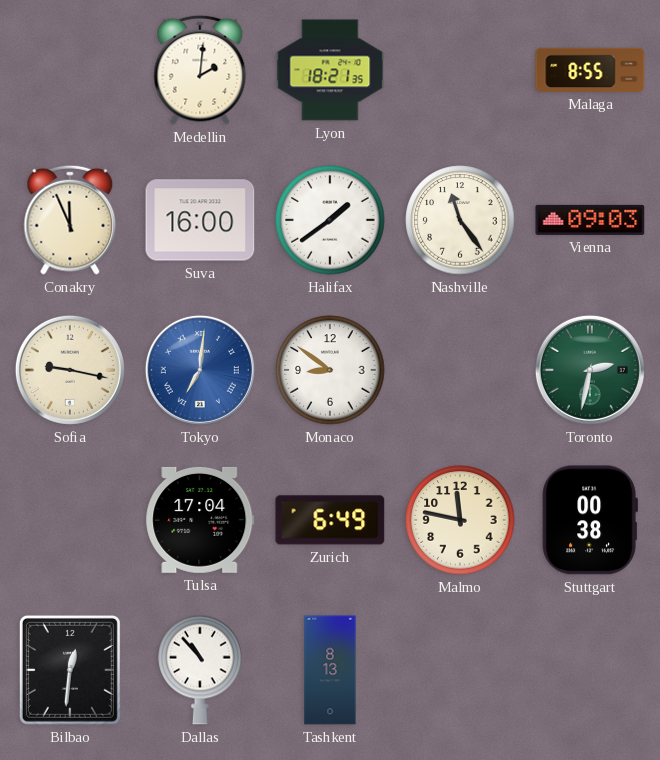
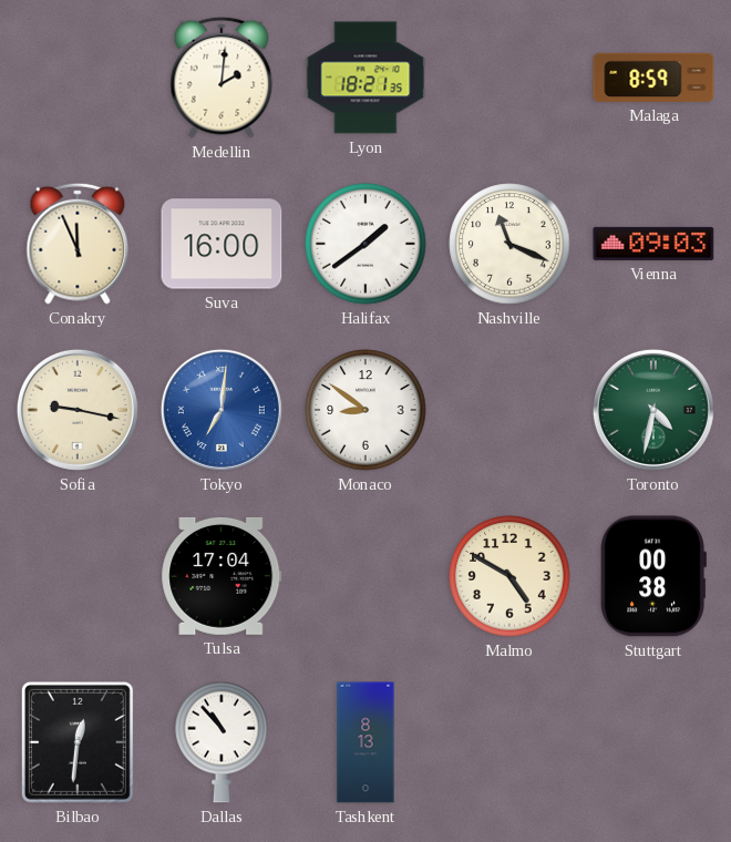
Malaga: 8:55 -> 8:59 (653, 78)
Nashville: 11:24 -> 11:19 (509, 244)
Toronto: 2:32 -> 4:32 (653, 410)
Zurich: 6:49 -> none (330, 520)
Malmo: 11:47 -> 4:50 (509, 576)
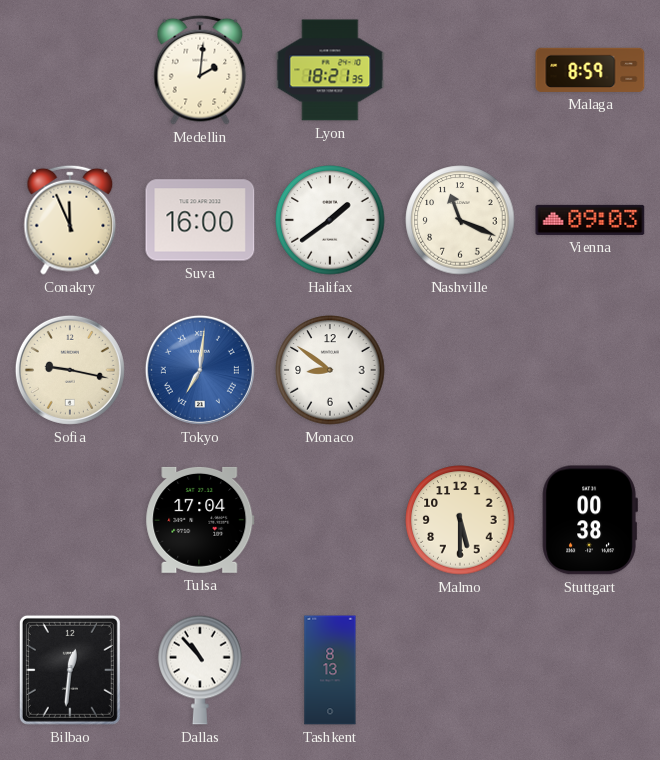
Toronto: 4:32 -> none (653, 410)
Malmo: 4:50 -> 5:30 (460, 520)
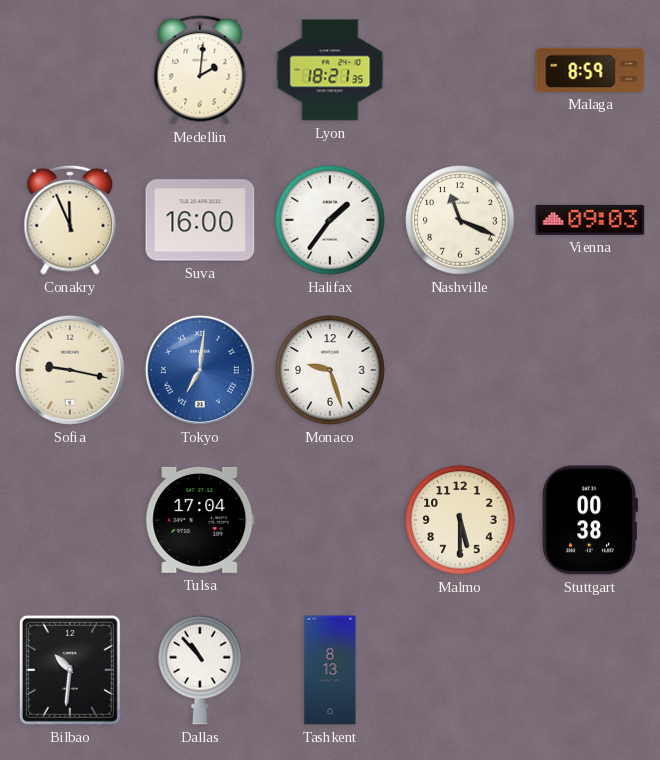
Halifax: 1:39 -> 1:36 (330, 220)
Monaco: 8:51 -> 9:27 (330, 370)
Bilbao: 12:31 -> 10:31 (70, 670)
